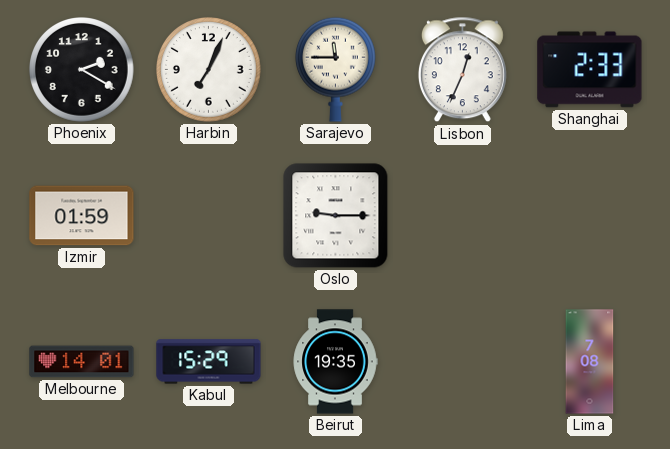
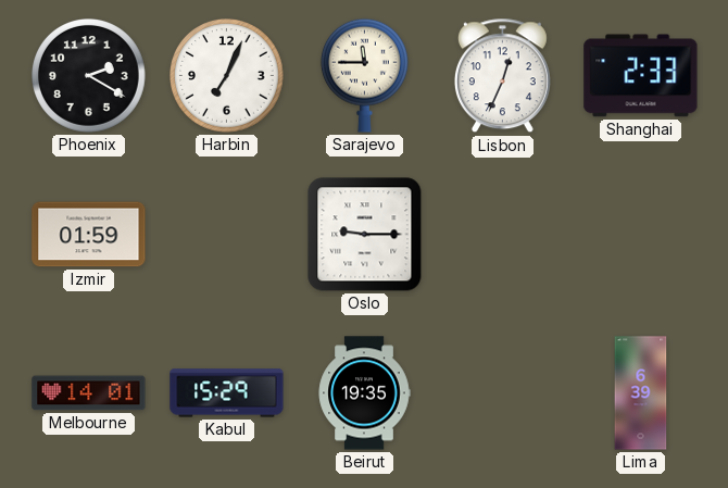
Lima: 7:08 -> 6:39 (641, 393)
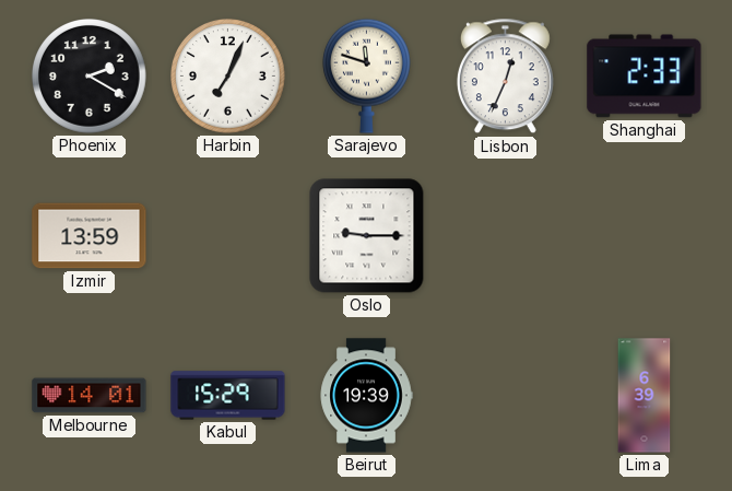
Sarajevo: 11:45 -> 11:48 (366, 75)
Izmir: 01:59 -> 13:59 (90, 236)
Beirut: 19:35 -> 19:39 (366, 396)
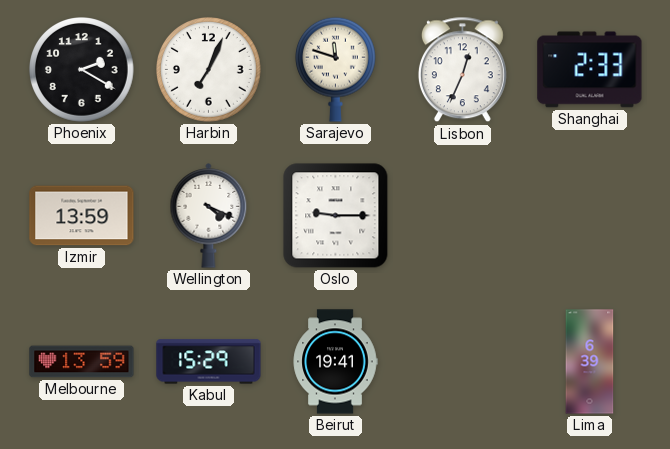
Wellington: none -> 4:19 (209, 216)
Melbourne: 14:01 -> 13:59 (82, 362)
Beirut: 19:39 -> 19:41 (335, 362)
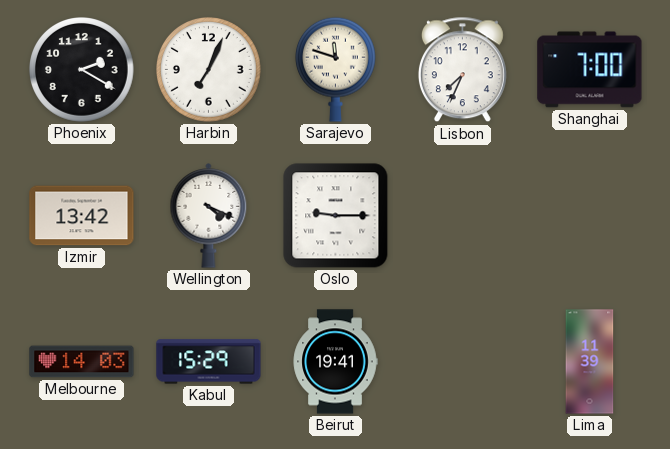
Lisbon: 12:34 -> 7:34 (462, 70)
Shanghai: 2:33 -> 7:00 (590, 70)
Izmir: 13:59 -> 13:42 (82, 216)
Melbourne: 13:59 -> 14:03 (82, 362)
Lima: 6:39 -> 11:39 (590, 362)
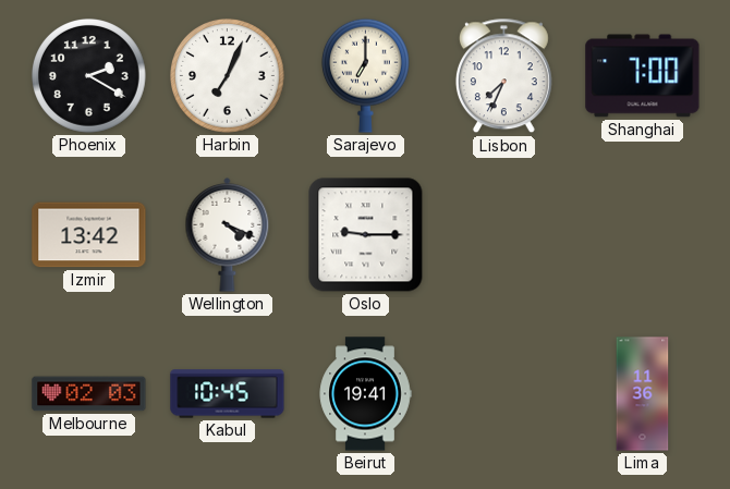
Sarajevo: 11:48 -> 7:00 (365, 75)
Melbourne: 14:03 -> 02:03 (89, 394)
Kabul: 15:29 -> 10:45 (228, 394)
Lima: 11:39 -> 11:36 (643, 394)
